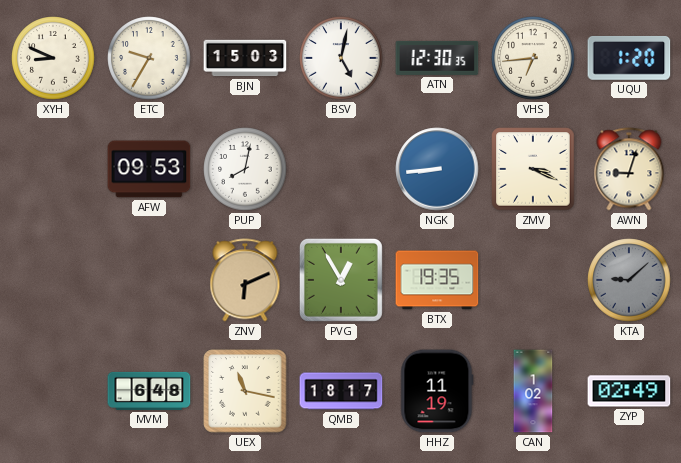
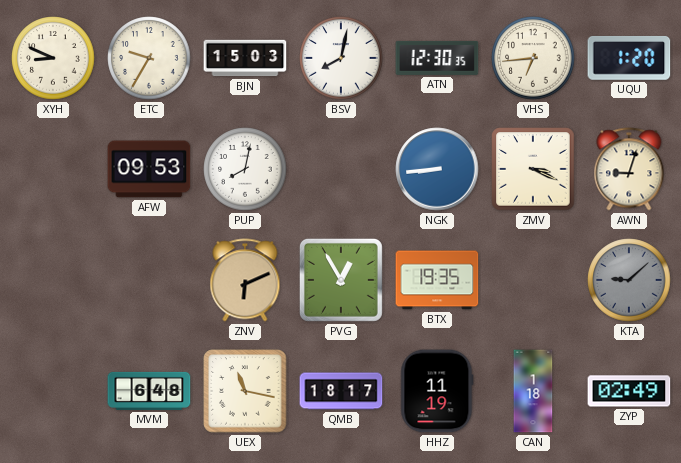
BSV: 5:02 -> 8:02 (341, 58)
CAN: 1:02 -> 1:18 (533, 391)
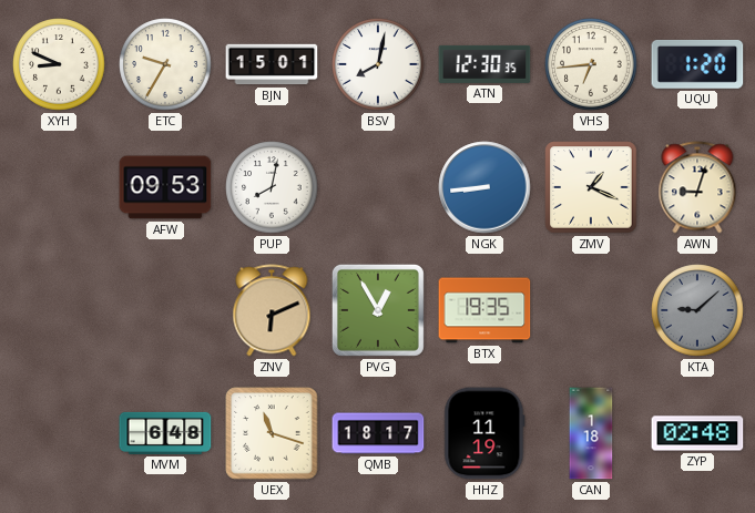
BJN: 15:03 -> 15:01 (272, 64)
ZMV: 3:19 -> 1:19 (591, 187)
UEX: 11:17 -> 11:18 (272, 433)
ZYP: 02:49 -> 02:48 (697, 433)
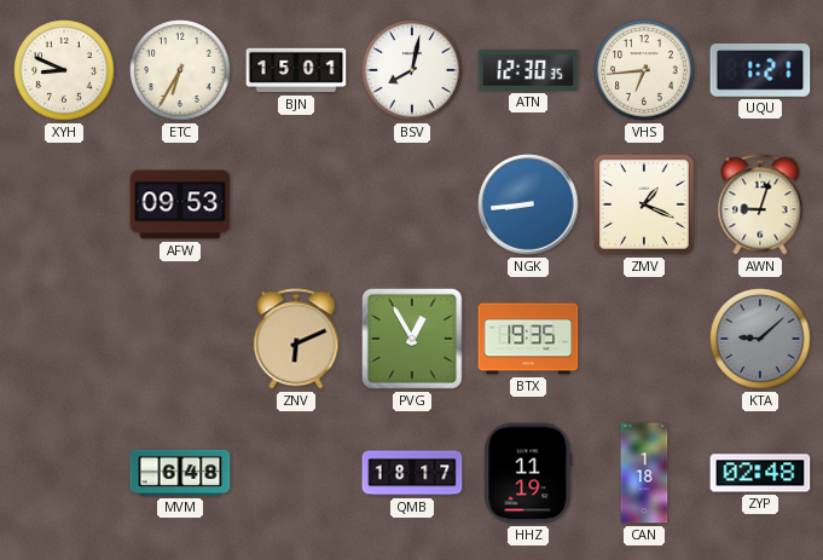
ETC: 9:35 -> 6:35 (180, 70)
UQU: 1:20 -> 1:21 (760, 70)
PUP: 8:02 -> none (272, 187)
UEX: 11:18 -> none (272, 433)
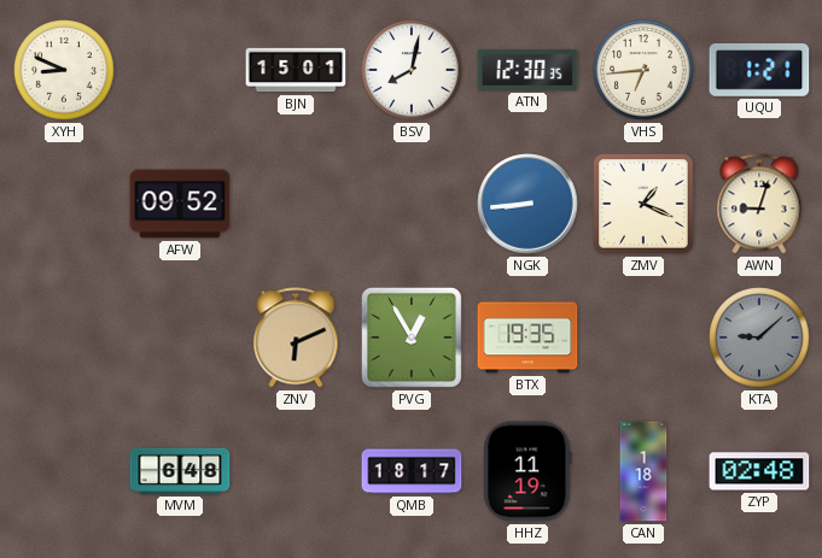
ETC: 6:35 -> none (180, 70)
AFW: 09:53 -> 09:52 (180, 204)
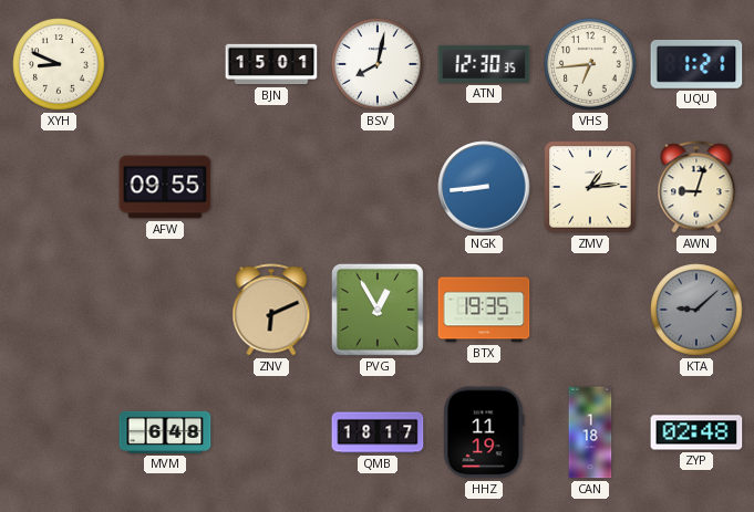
AFW: 09:52 -> 09:55 (165, 187)
ZMV: 1:19 -> 1:14 (590, 187)
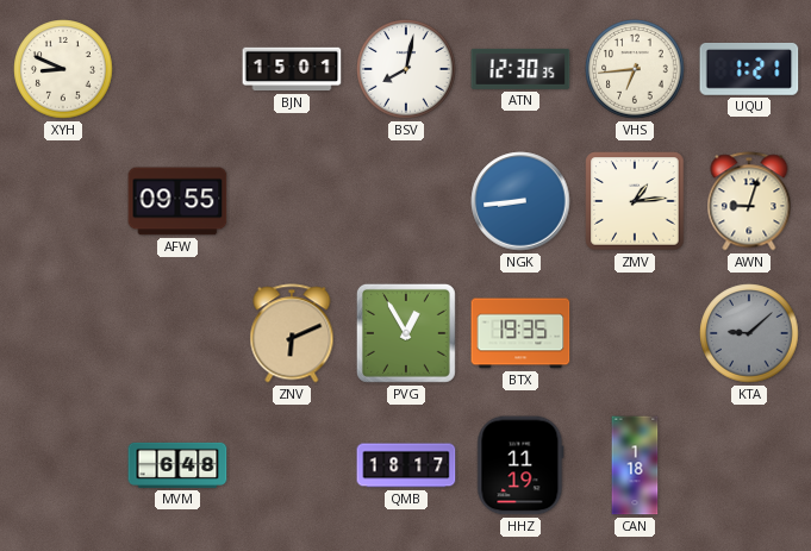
ZYP: 02:48 -> none (696, 432)
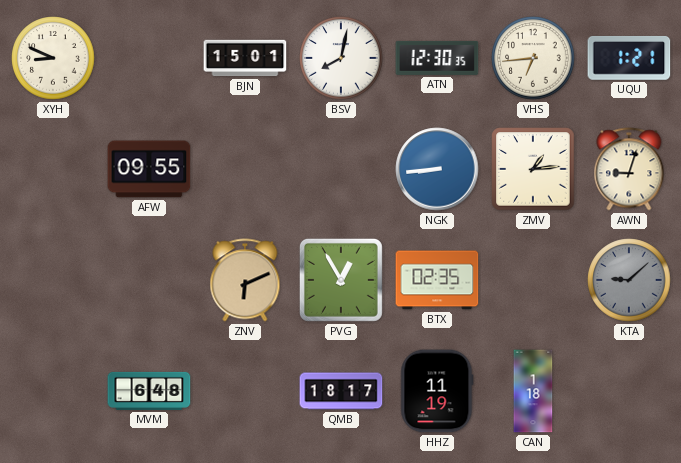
BTX: 19:35 -> 02:35 (437, 280)
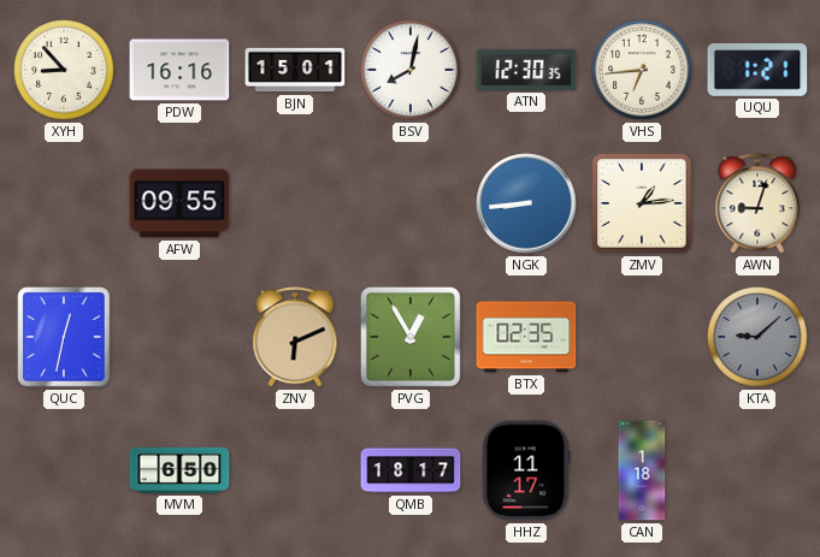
XYH: 8:49 -> 8:53 (64, 70)
PDW: none -> 16:16 (179, 70)
QUC: none -> 12:32 (64, 337)
MVM: 6:48 -> 6:50 (179, 470)
HHZ: 11:19 -> 11:17 (526, 470)
